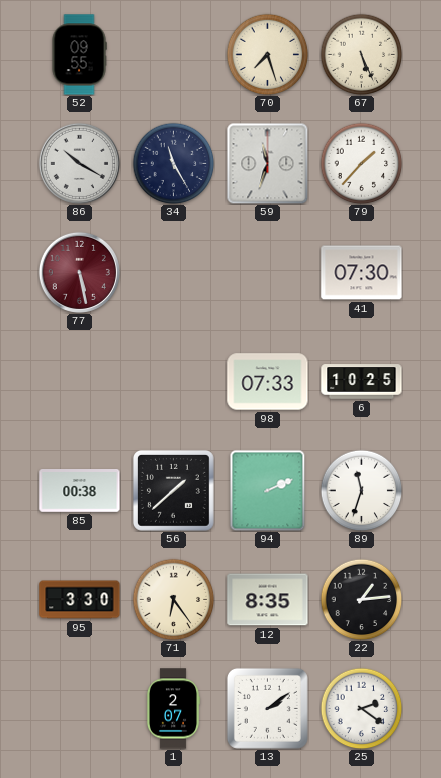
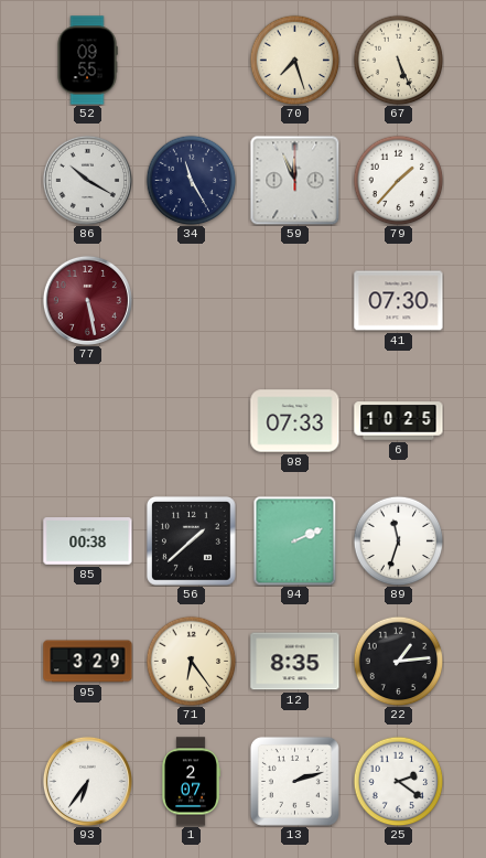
59: 11:33 -> 11:56 (294, 180)
95: 3:30 -> 3:29 (88, 662)
93: none -> 6:36 (87, 781)
13: 2:09 -> 2:12 (294, 781)
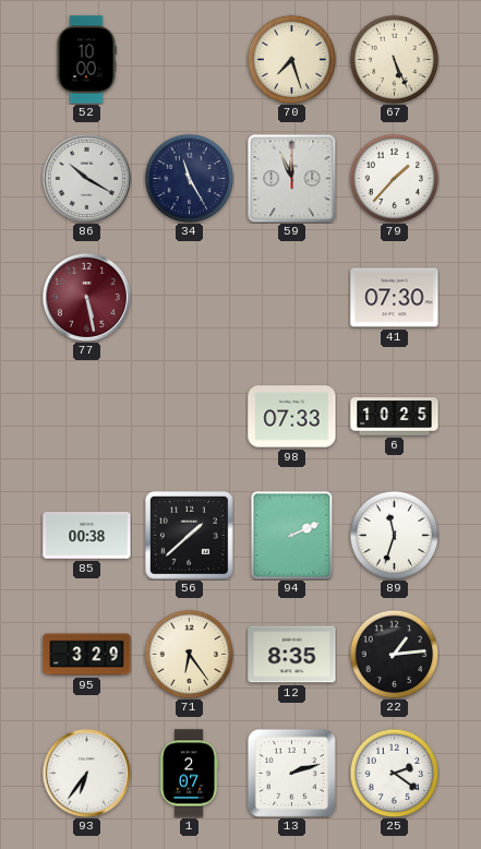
52: 09:55 -> 10:00 (86, 60)
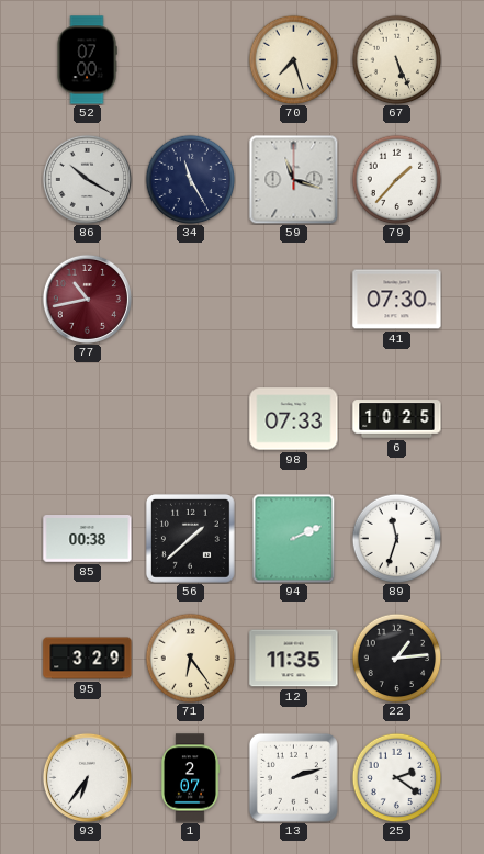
52: 10:00 -> 07:00 (87, 60)
59: 11:56 -> 11:18 (293, 179)
77: 5:28 -> 10:43 (87, 299)
12: 8:35 -> 11:35 (294, 659)
